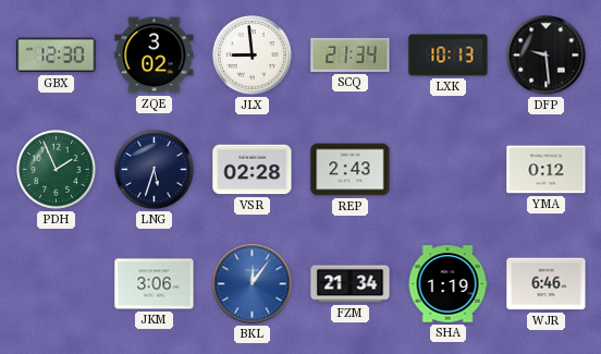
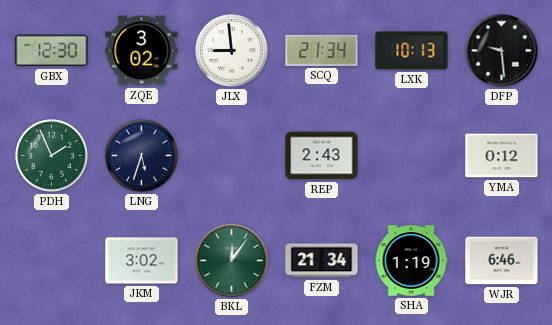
VSR: 02:28 -> none (253, 170)
JKM: 3:06 -> 3:02 (142, 261)
BKL dial: blue -> green (232, 261)
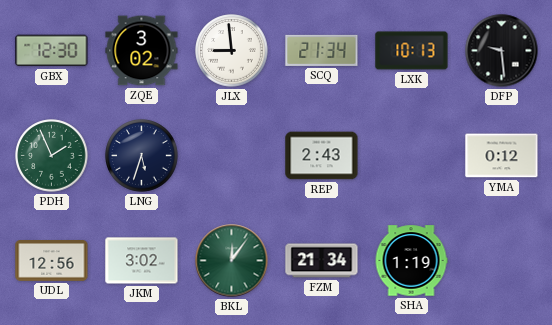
UDL: none -> 12:56 (52, 261)
WJR: 6:46 -> none (502, 261)
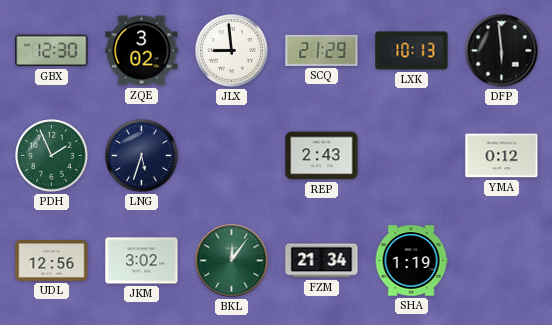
SCQ: 21:34 -> 21:29 (322, 50)
DFP: 9:29 -> 5:59 (502, 51)
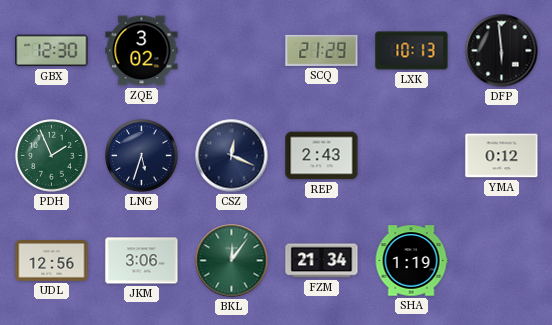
JLX: 8:59 -> none (232, 51)
CSZ: none -> 12:19 (232, 156)
JKM: 3:02 -> 3:06 (142, 261)
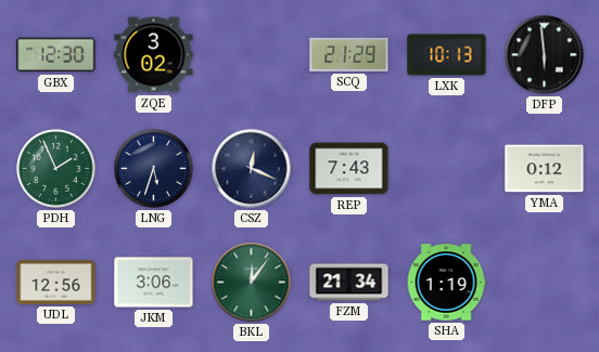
REP: 2:43 -> 7:43 (349, 169)
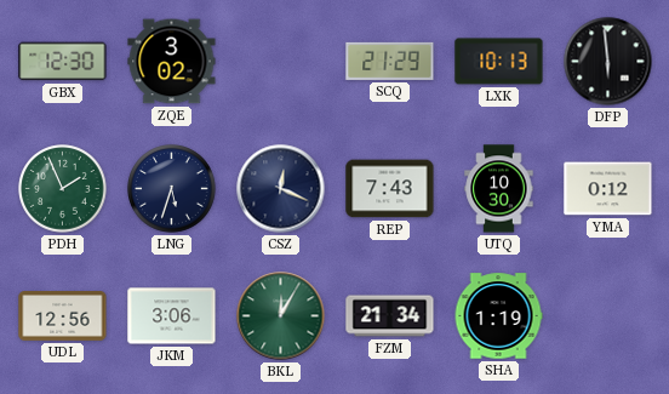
UTQ: none -> 10:30 (499, 189)
BKL: 12:06 -> 12:05 (281, 316)
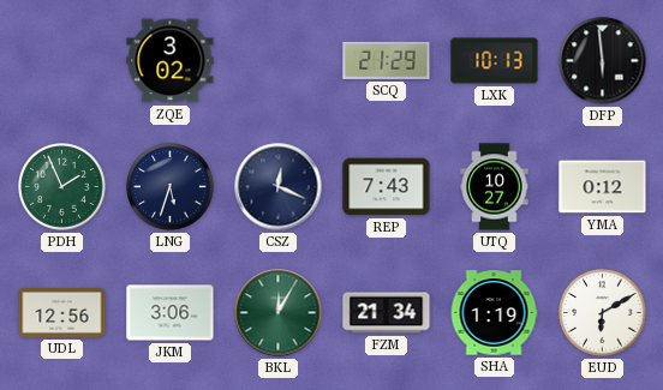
GBX: 12:30 -> none (63, 62)
UTQ: 10:30 -> 10:27 (495, 187)
EUD: none -> 6:10 (603, 313)
